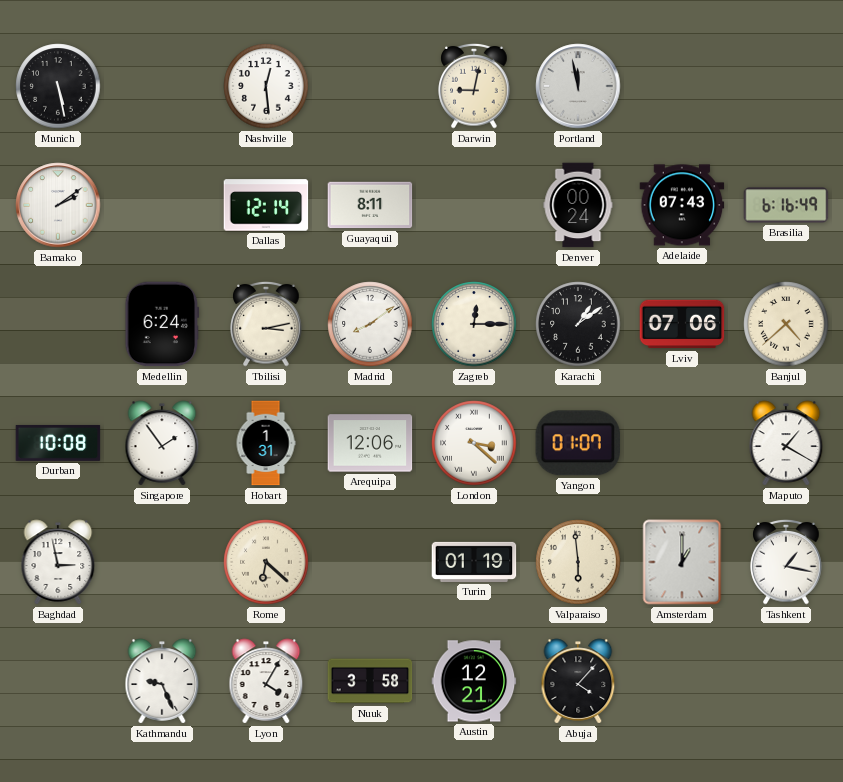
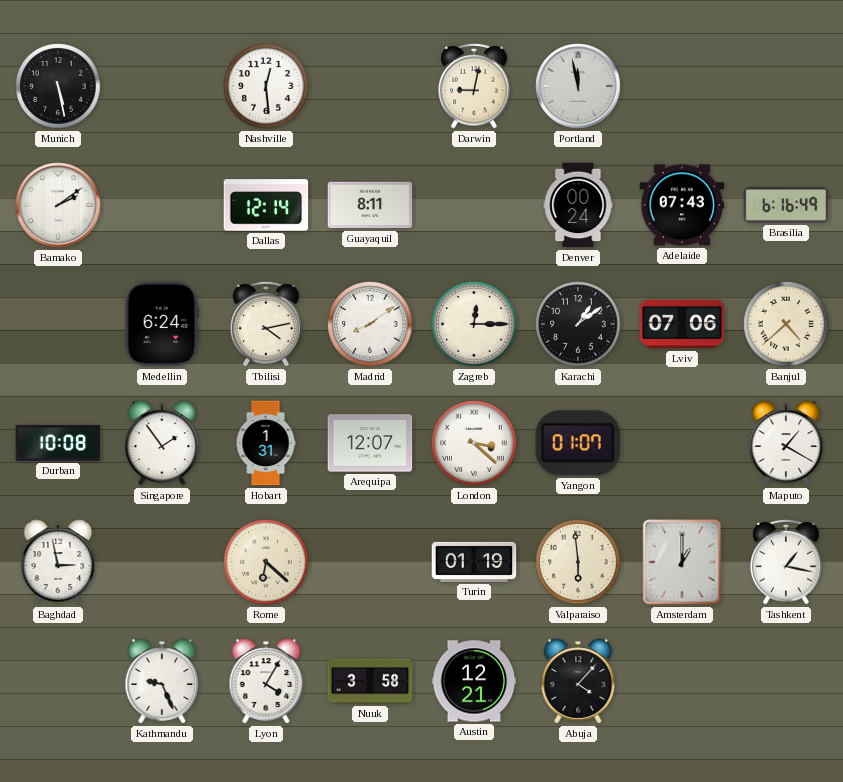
Tbilisi: 3:13 -> 4:13 (266, 325)
Arequipa: 12:06 -> 12:07 (370, 443)
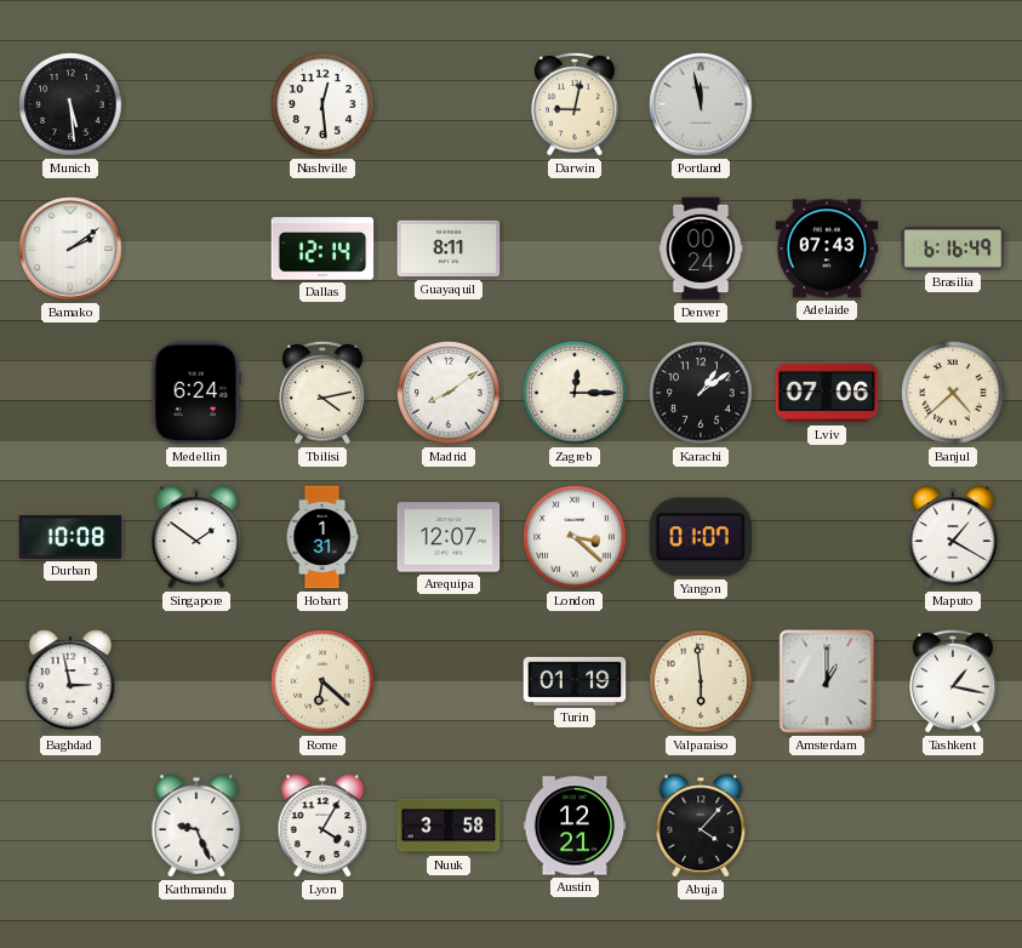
Munich: 5:28 -> 5:29 (70, 104)
Singapore: 1:54 -> 1:51 (196, 537)
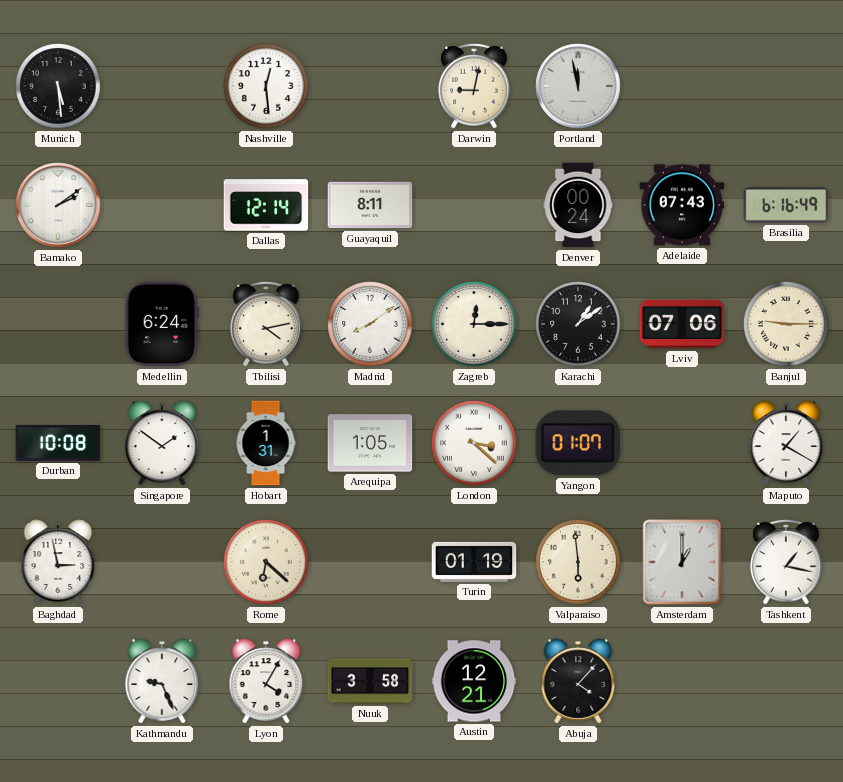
Banjul: 4:38 -> 9:15 (786, 324)
Arequipa: 12:07 -> 1:05 (370, 443)
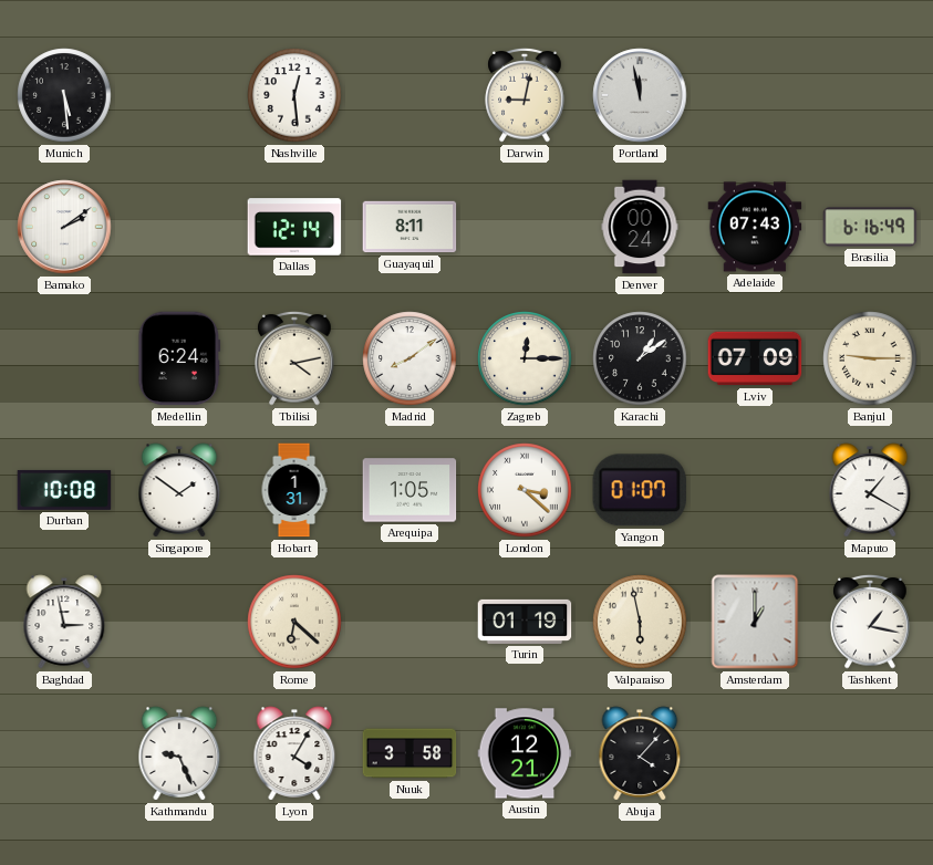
Lviv: 07:06 -> 07:09 (755, 358)
Valparaiso: 5:59 -> 5:58 (640, 622)
